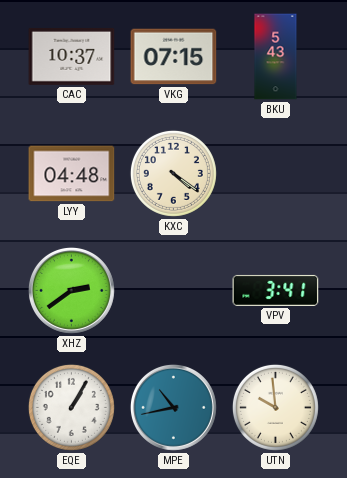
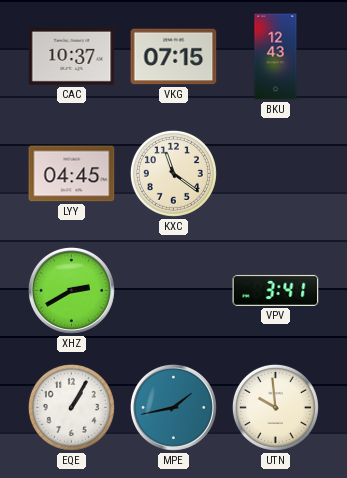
BKU: 5:43 -> 12:43 (276, 57)
LYY: 04:48 -> 04:45 (72, 174)
KXC: 4:21 -> 11:21 (173, 173)
XHZ: 2:39 -> 2:40 (71, 290)
MPE: 10:43 -> 1:43 (173, 407)
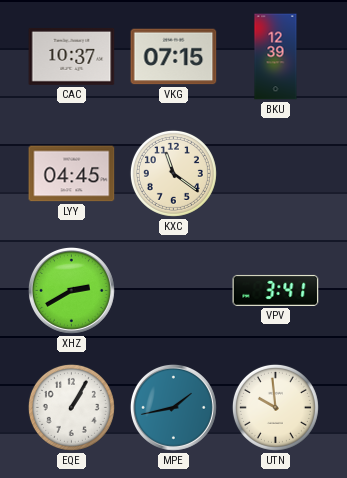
BKU: 12:43 -> 12:39 (276, 57)
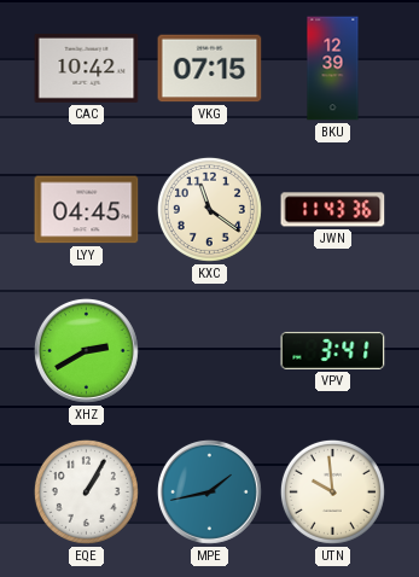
CAC: 10:37 -> 10:42 (87, 68)
JWN: none -> 11:43 (333, 210)
